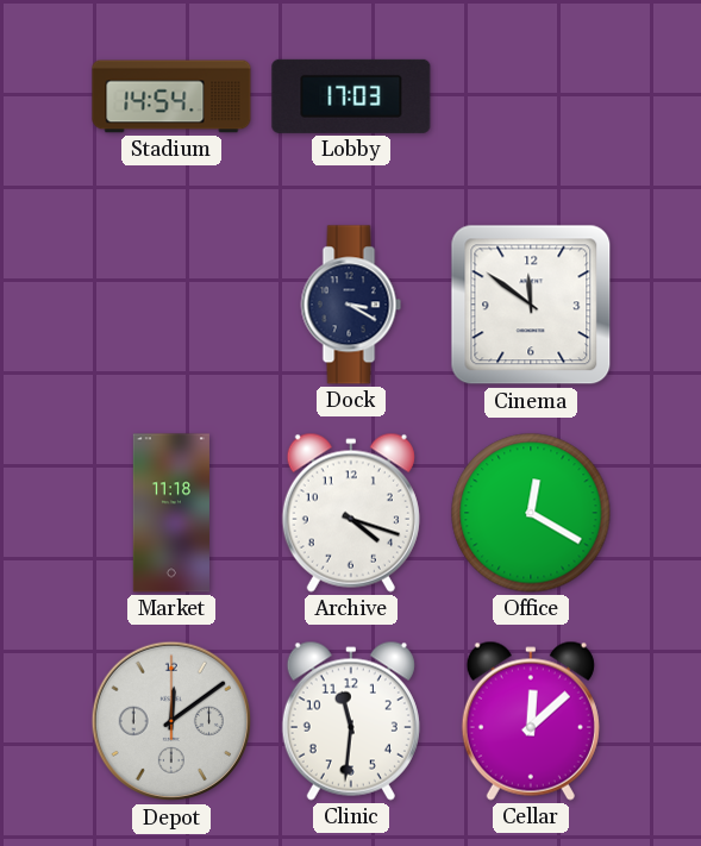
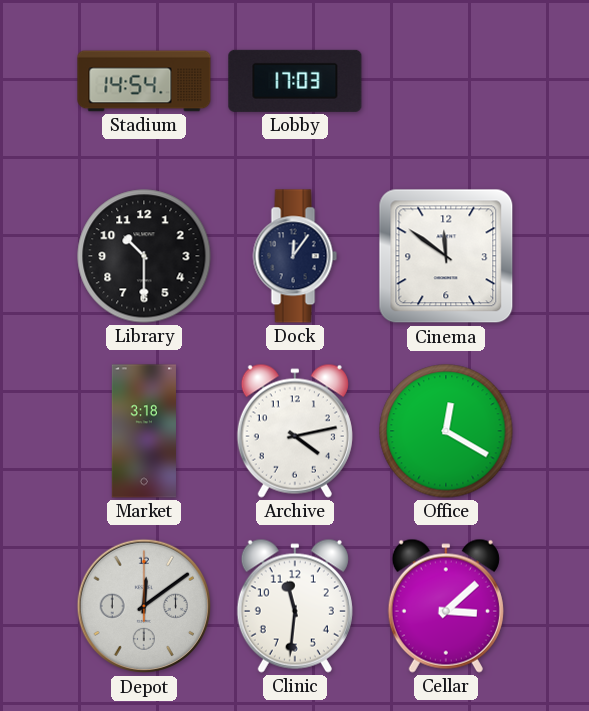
Library: none -> 10:30 (144, 256)
Dock: 3:20 -> 12:06 (295, 256)
Market: 11:18 -> 3:18 (144, 431)
Archive: 4:18 -> 4:13 (295, 431)
Cellar: 12:08 -> 3:08 (446, 606)
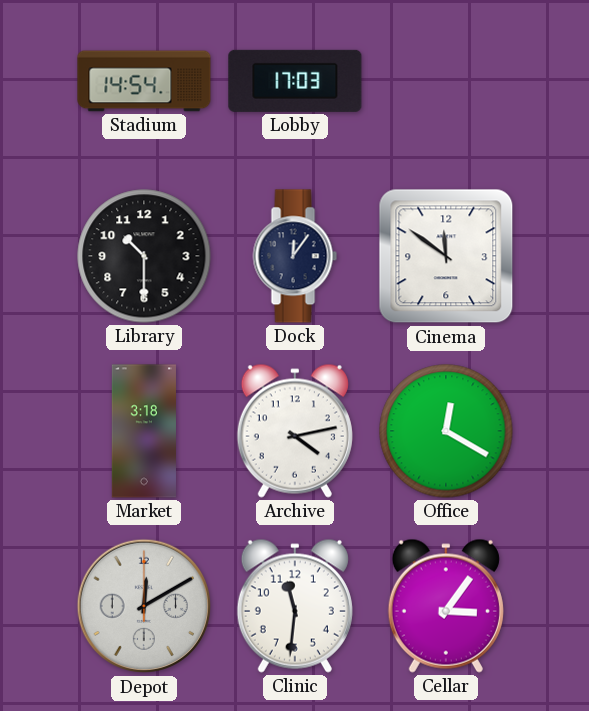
Depot: 12:09 -> 12:10 (144, 606)
Cellar: 3:08 -> 3:06 (446, 606)
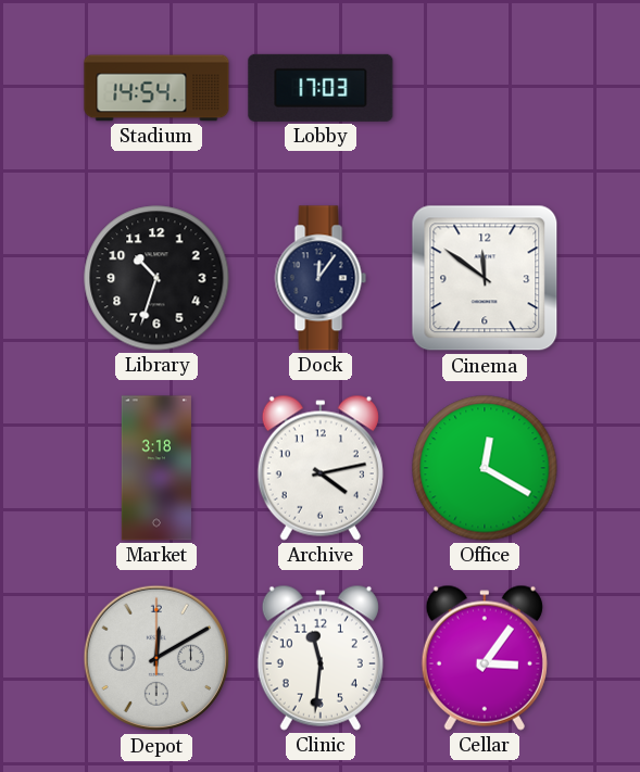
Library: 10:30 -> 10:33 (156, 278)
